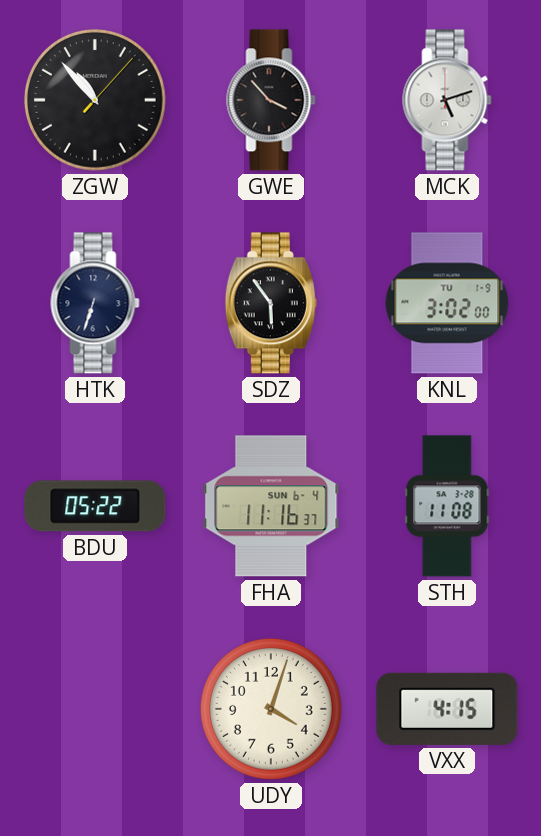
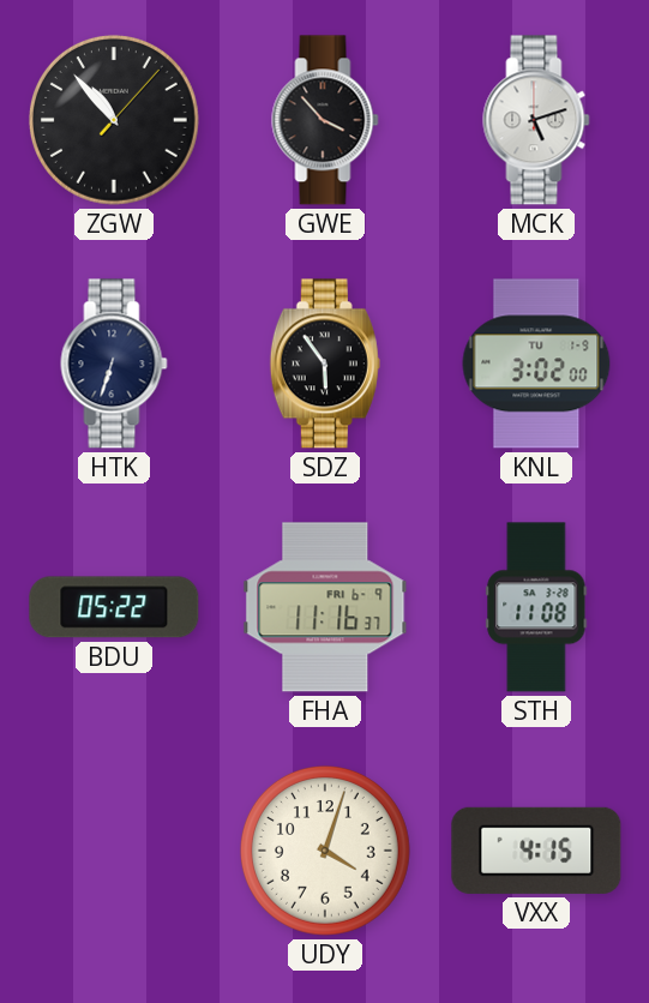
FHA date: SUN 6-4 -> FRI 6-9 (325, 607)
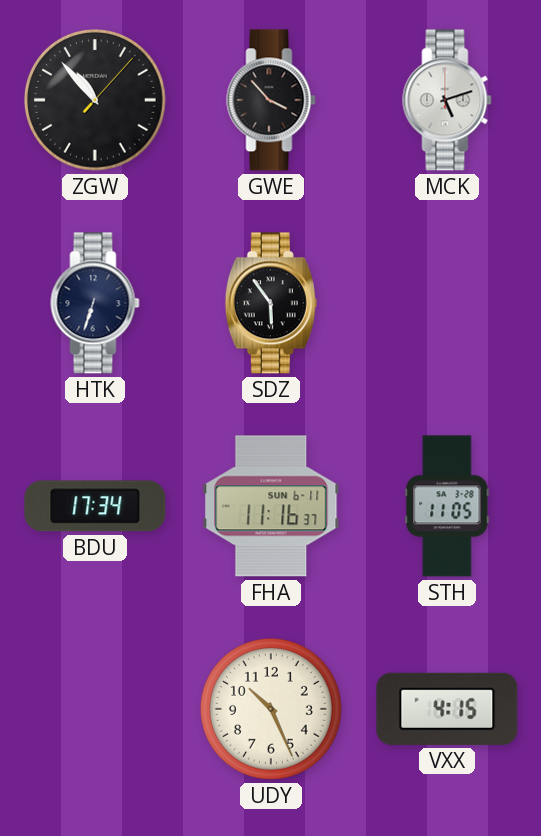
KNL: 3:02 -> none (536, 364)
BDU: 05:22 -> 17:34 (95, 506)
FHA date: FRI 6-9 -> SUN 6-11 (271, 506)
STH: 11:08 -> 11:05 (447, 506)
UDY: 4:03 -> 10:26 (271, 709)
